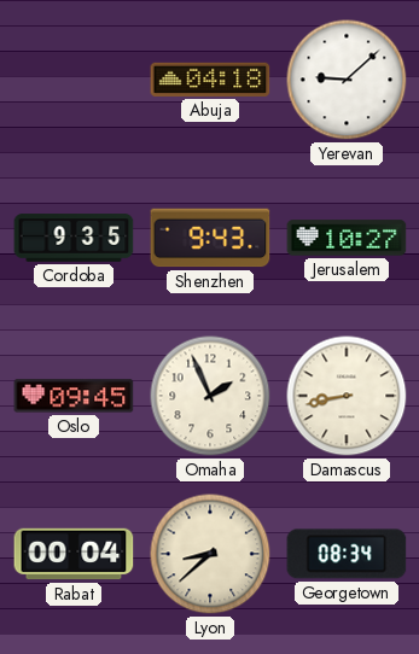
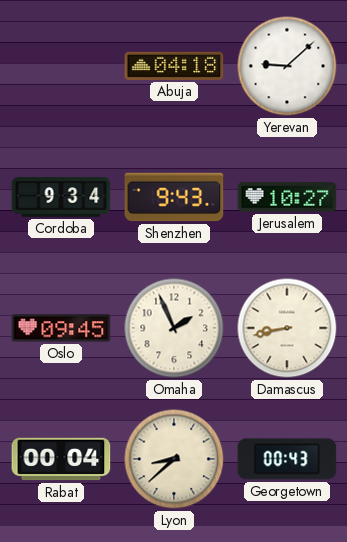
Cordoba: 9:35 -> 9:34 (61, 197)
Georgetown: 08:34 -> 00:43 (287, 459)
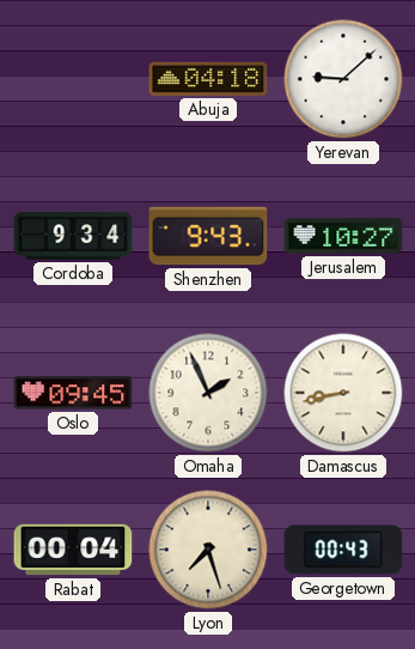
Lyon: 8:38 -> 7:27 (208, 550)
